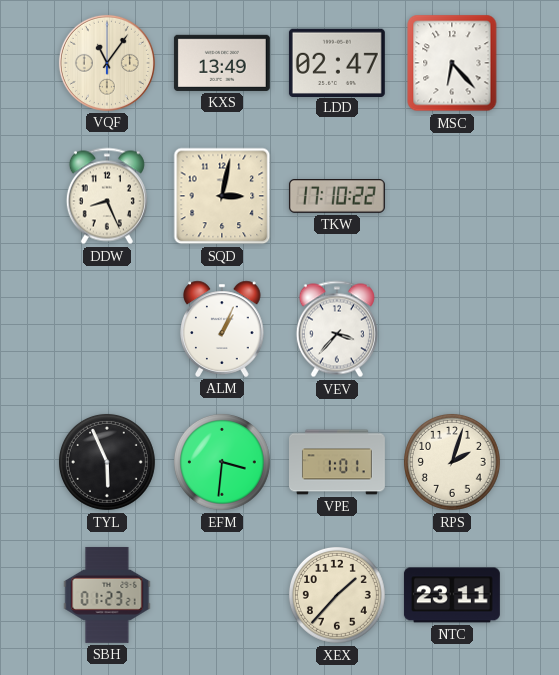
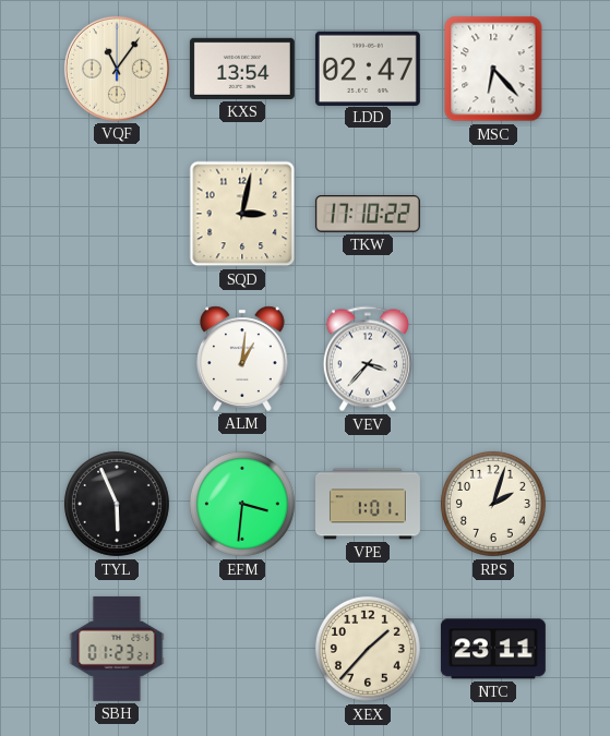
KXS: 13:49 -> 13:54 (242, 69)
DDW: 8:26 -> none (107, 196)
ALM: 1:04 -> 1:01 (242, 359)
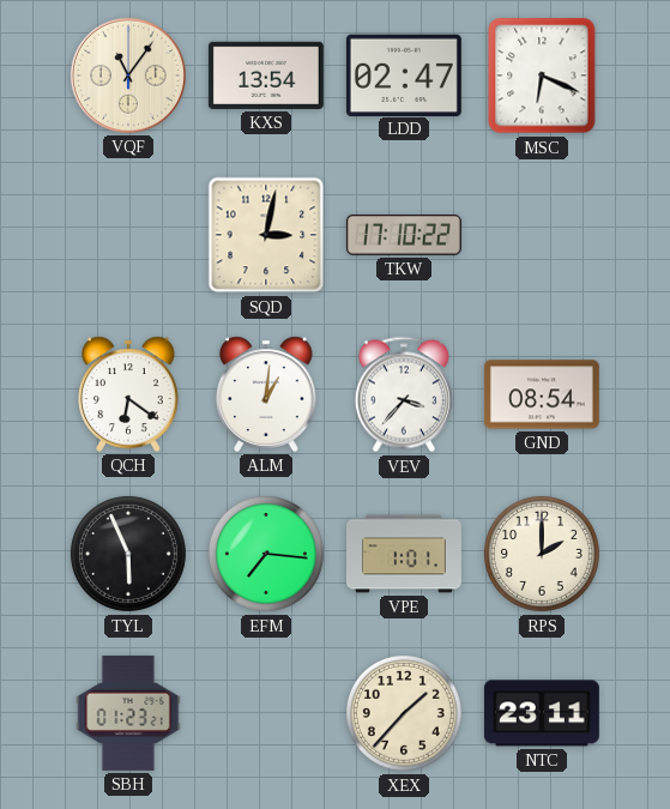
MSC: 6:23 -> 6:19 (542, 76)
QCH: none -> 6:21 (128, 394)
GND: none -> 08:54 (542, 394)
EFM: 3:31 -> 7:16 (266, 554)
RPS: 2:03 -> 2:00 (542, 554)
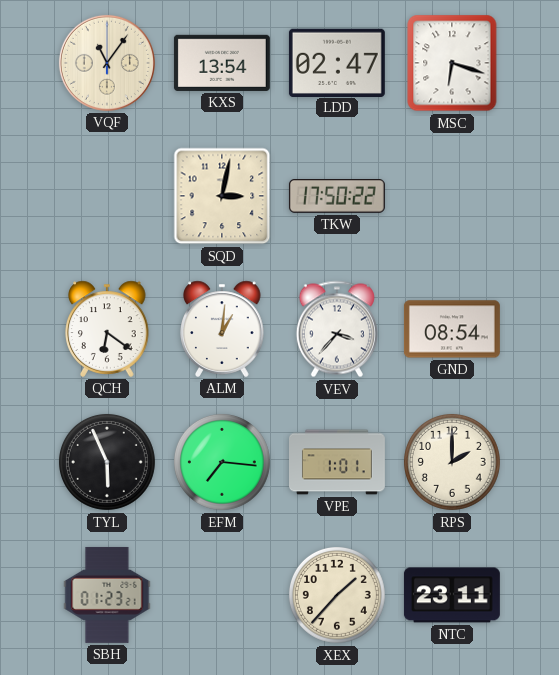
MSC: 6:19 -> 6:18 (452, 63)
TKW: 17:10 -> 17:50 (337, 197)
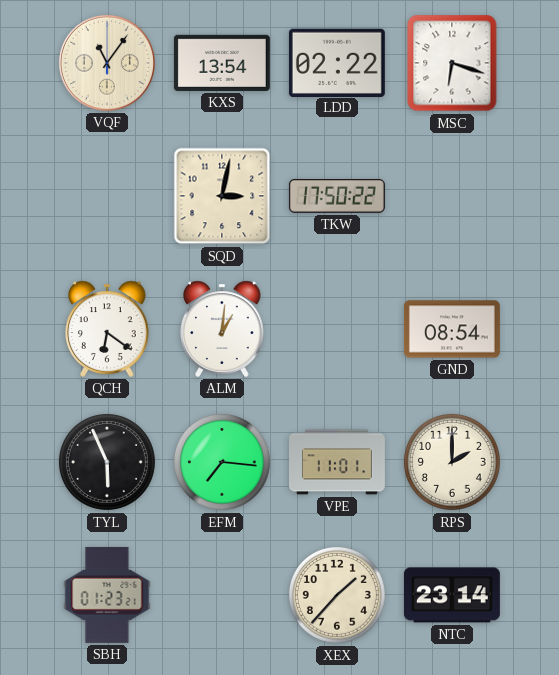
LDD: 02:47 -> 02:22 (337, 62)
VEV: 3:37 -> none (337, 329)
VPE: 1:01 -> 11:01 (338, 462)
NTC: 23:11 -> 23:14 (452, 595)
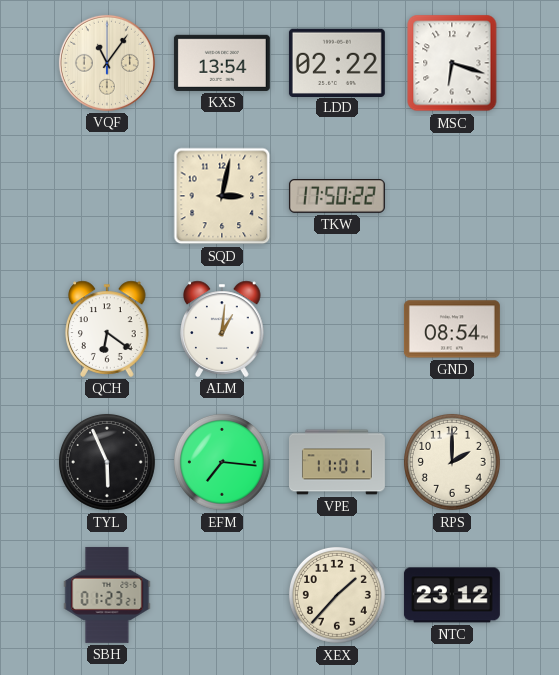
NTC: 23:14 -> 23:12 (452, 595)
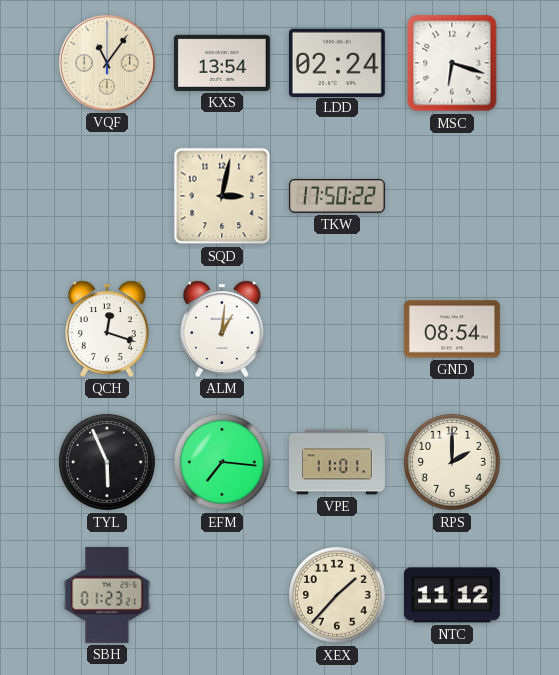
LDD: 02:22 -> 02:24 (337, 62)
QCH: 6:21 -> 12:18 (107, 329)
NTC: 23:12 -> 11:12 (452, 595)
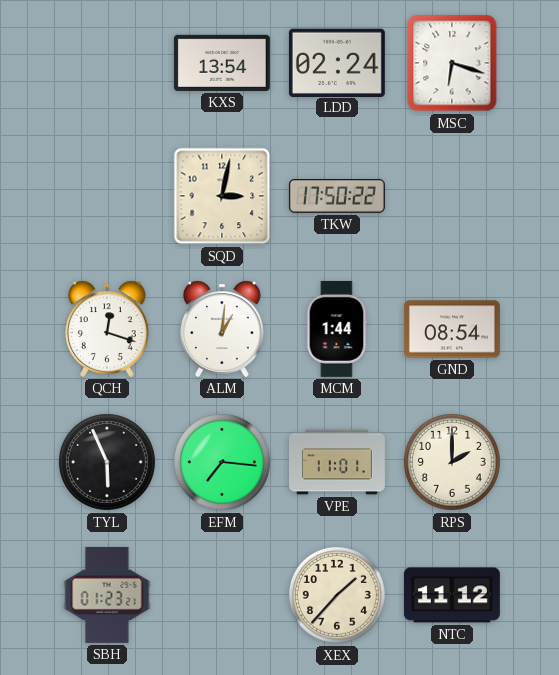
VQF: 11:06 -> none (107, 63)
MCM: none -> 1:44 (337, 329)
